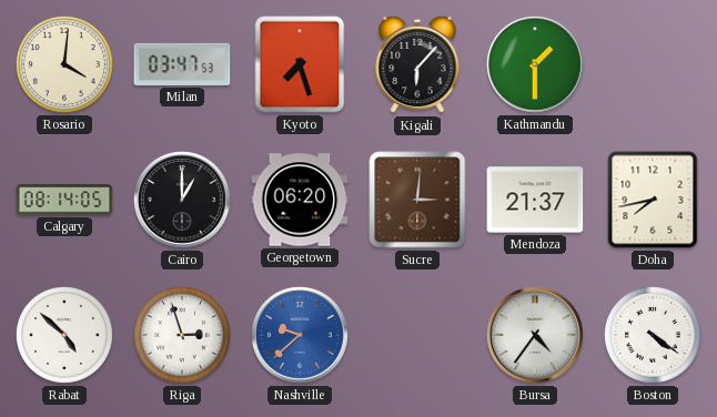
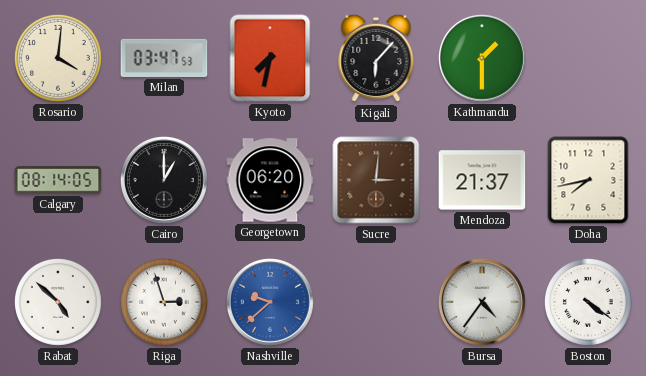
Kyoto: 7:27 -> 7:32 (270, 58)
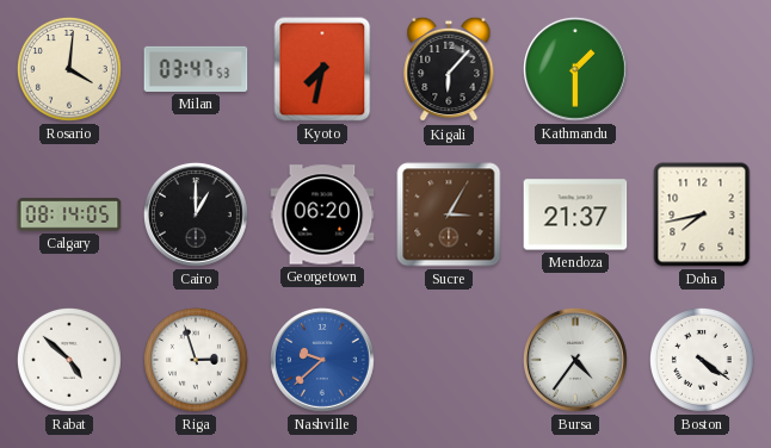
Sucre: 3:01 -> 3:05 (449, 214)
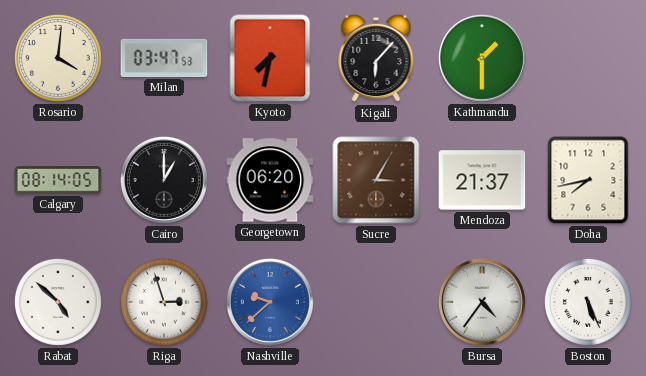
Boston: 4:21 -> 5:26 (588, 302)
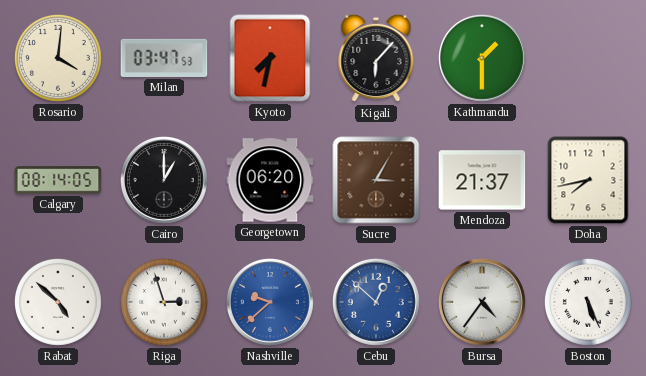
Cebu: none -> 12:52 (376, 302)
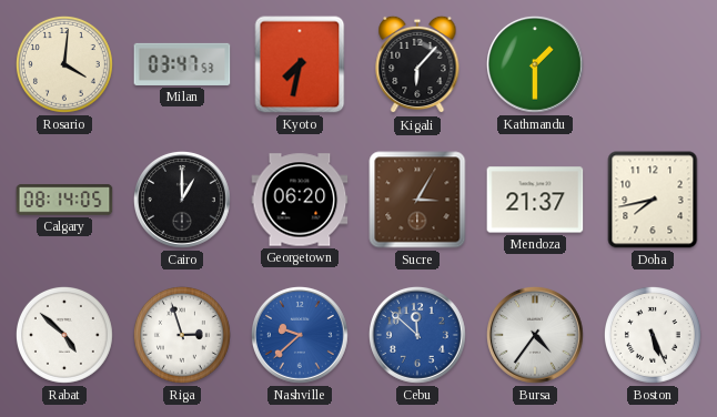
Cebu: 12:52 -> 11:52 (417, 335)
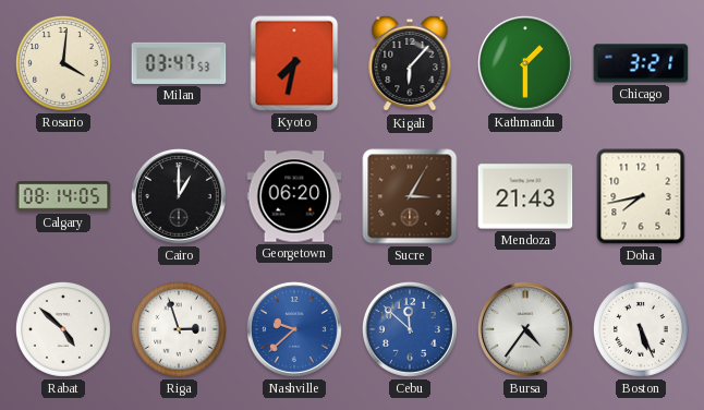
Chicago: none -> 3:21 (641, 63)
Mendoza: 21:37 -> 21:43 (525, 196)
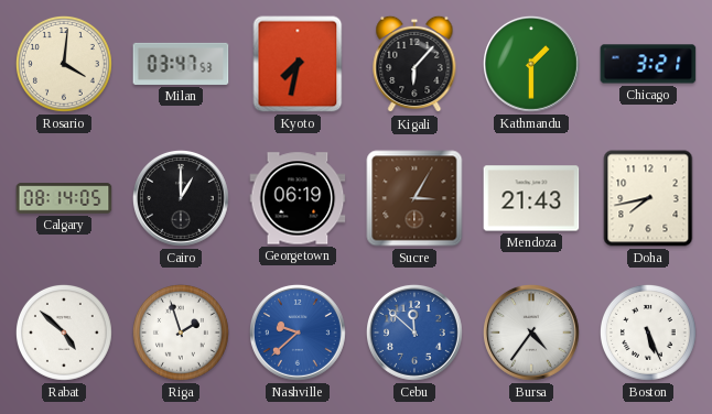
Georgetown: 06:20 -> 06:19 (298, 198)
Riga: 2:57 -> 1:57 (181, 333)
